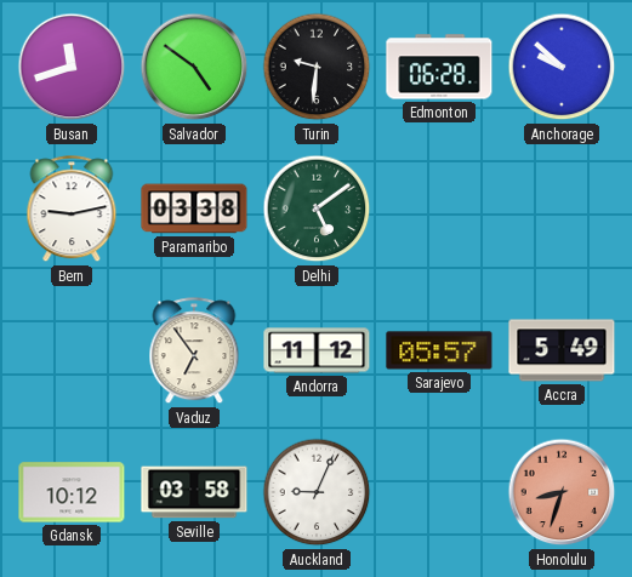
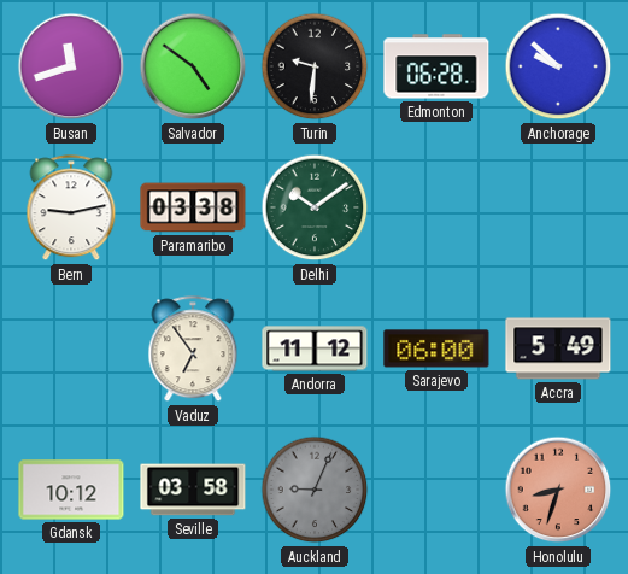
Delhi: 5:09 -> 10:09 (315, 207)
Sarajevo: 05:57 -> 06:00 (436, 348)
Auckland dial: white -> grey (315, 490)
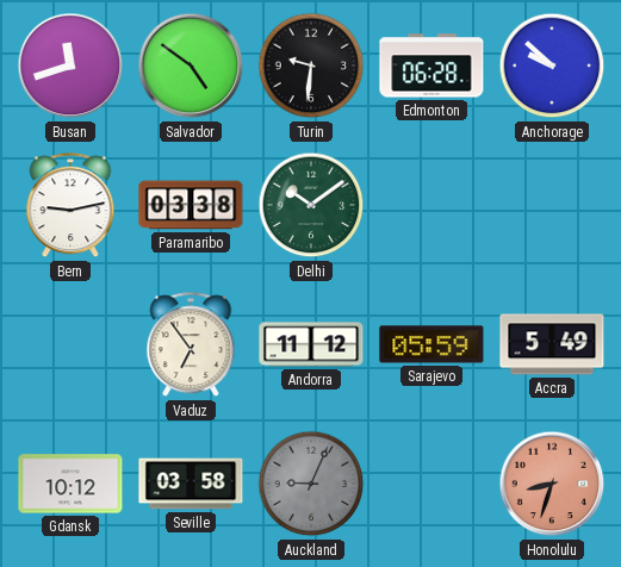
Sarajevo: 06:00 -> 05:59 (431, 344)
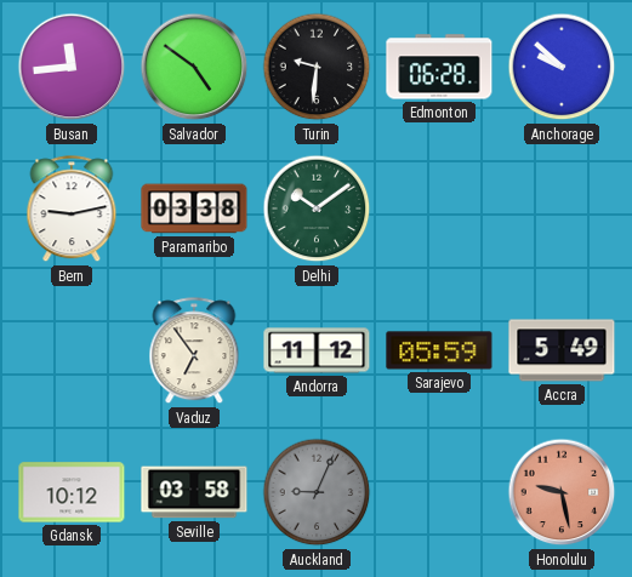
Busan: 11:42 -> 11:44 (72, 67)
Honolulu: 8:33 -> 9:28 (562, 492)
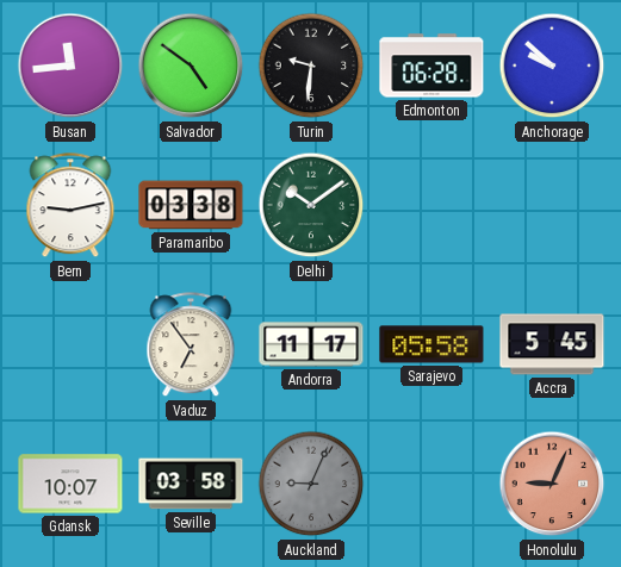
Andorra: 11:12 -> 11:17 (311, 344)
Sarajevo: 05:59 -> 05:58 (431, 344)
Accra: 5:49 -> 5:45 (552, 344)
Gdansk: 10:12 -> 10:07 (70, 484)
Honolulu: 9:28 -> 9:04 (552, 484)
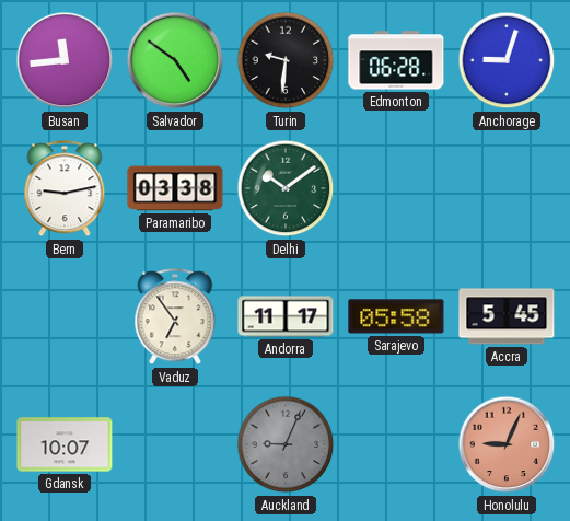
Anchorage: 9:52 -> 9:03 (507, 60)
Seville: 03:58 -> none (191, 484)
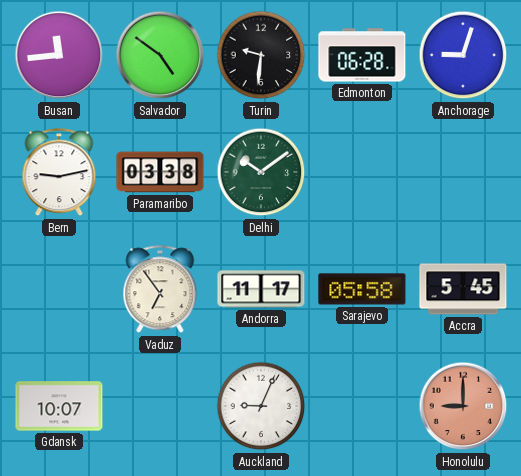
Auckland dial: grey -> white (261, 406)
Honolulu: 9:04 -> 9:00 (463, 406)
